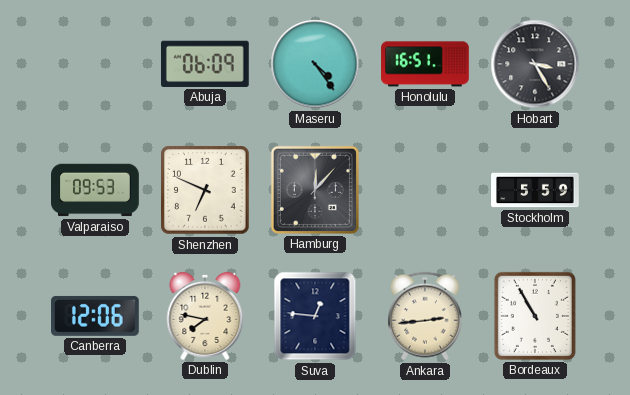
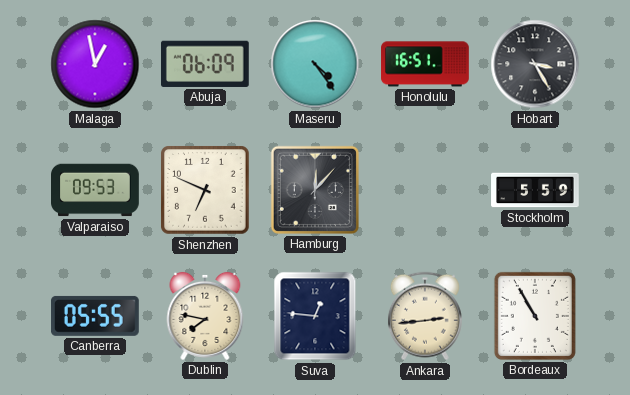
Malaga: none -> 12:58 (95, 64)
Canberra: 12:06 -> 05:55 (96, 316)
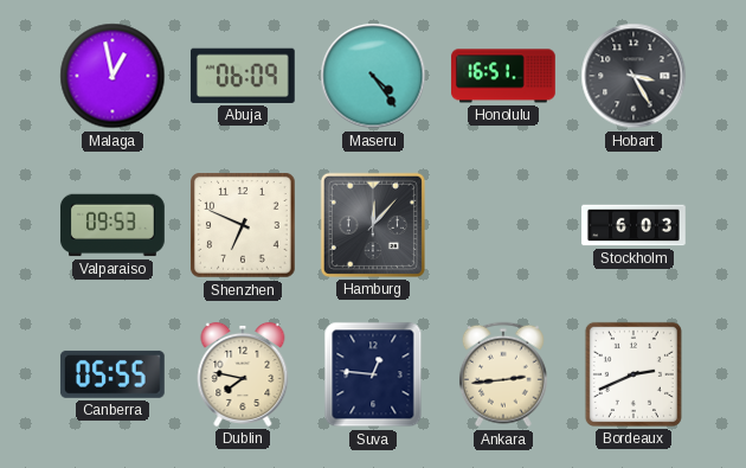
Stockholm: 5:59 -> 6:03 (634, 225)
Bordeaux: 10:55 -> 2:41 (634, 374)
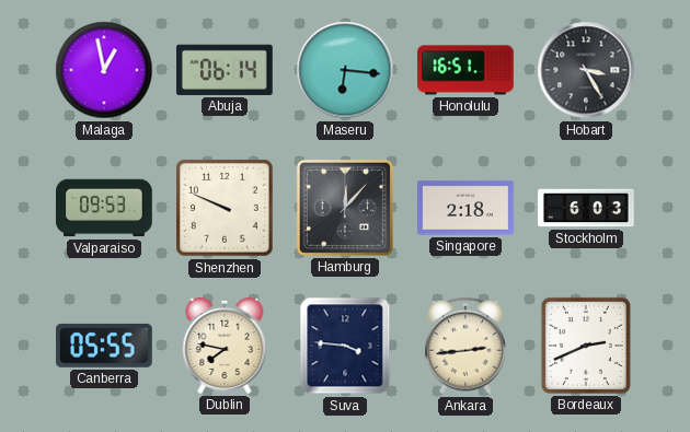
Abuja: 06:09 -> 06:14 (225, 70)
Maseru: 4:24 -> 6:16 (345, 70)
Shenzhen: 6:49 -> 9:49 (226, 209)
Singapore: none -> 2:18 (467, 208)
Suva: 12:46 -> 3:46 (345, 346)
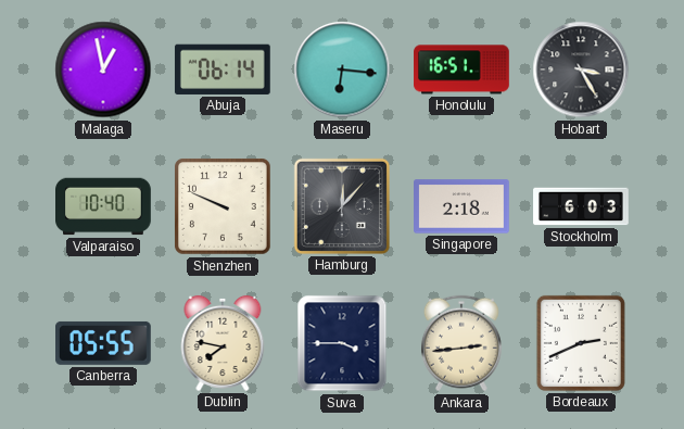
Valparaiso: 09:53 -> 10:40 (103, 206)
Suva: 3:46 -> 3:45 (342, 343)
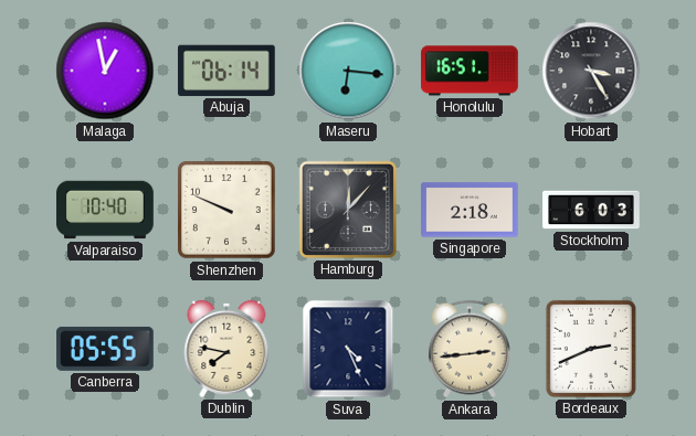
Suva: 3:45 -> 4:26 (348, 349)
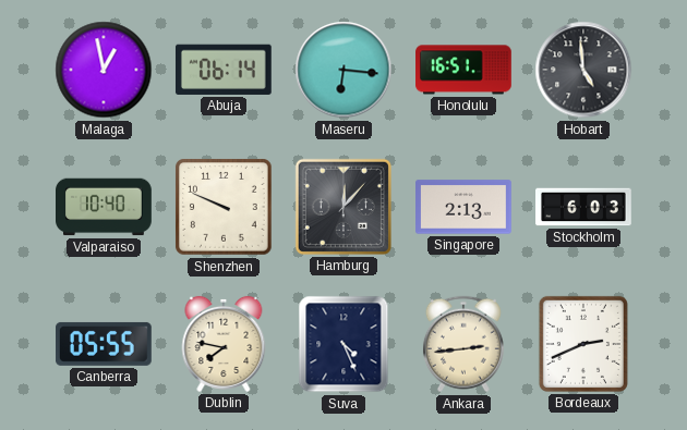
Hobart: 3:25 -> 4:59 (583, 70)
Singapore: 2:18 -> 2:13 (465, 207)
